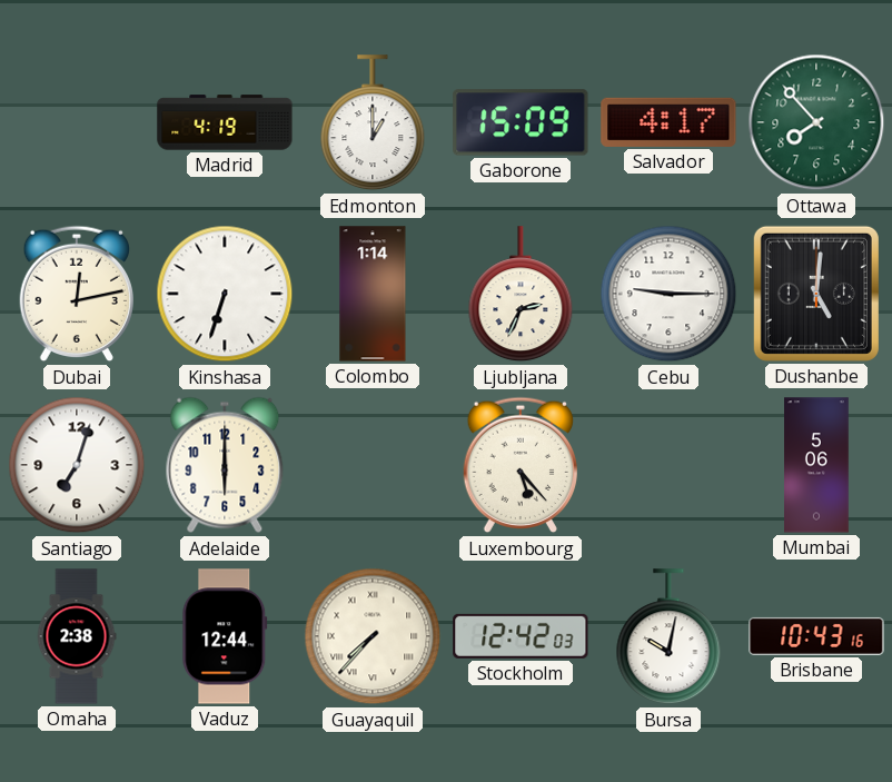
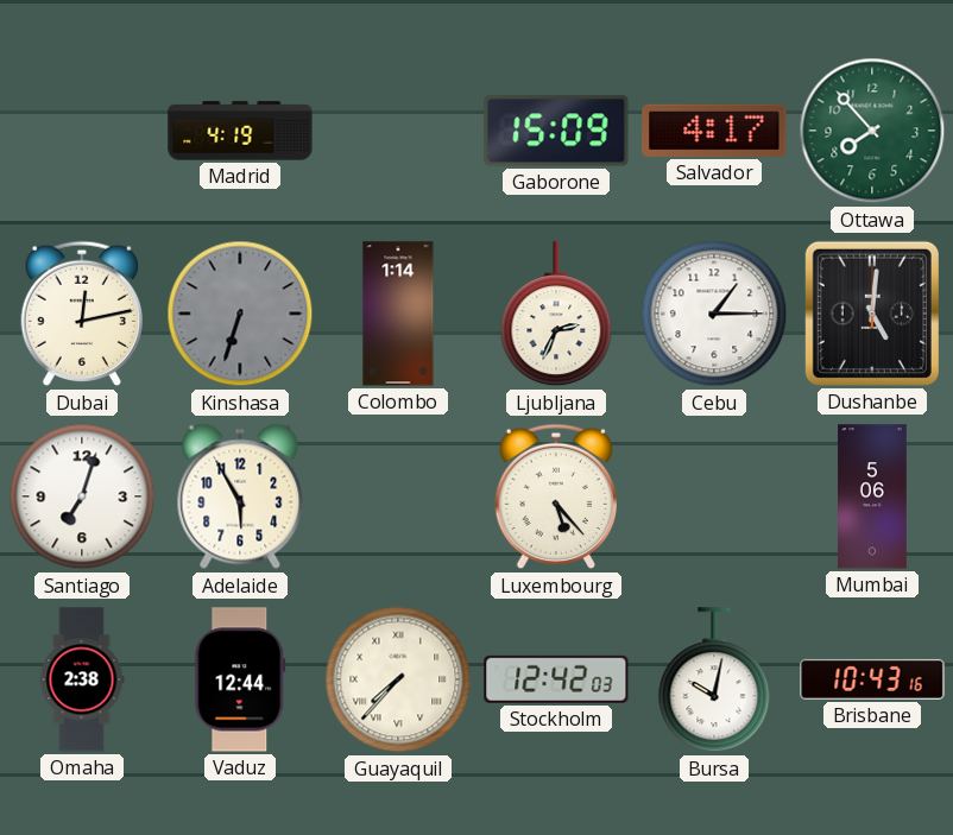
Edmonton: 1:00 -> none (373, 123)
Kinshasa dial: white -> grey (240, 314)
Cebu: 9:15 -> 1:15 (714, 314)
Adelaide: 6:00 -> 5:55 (240, 496)
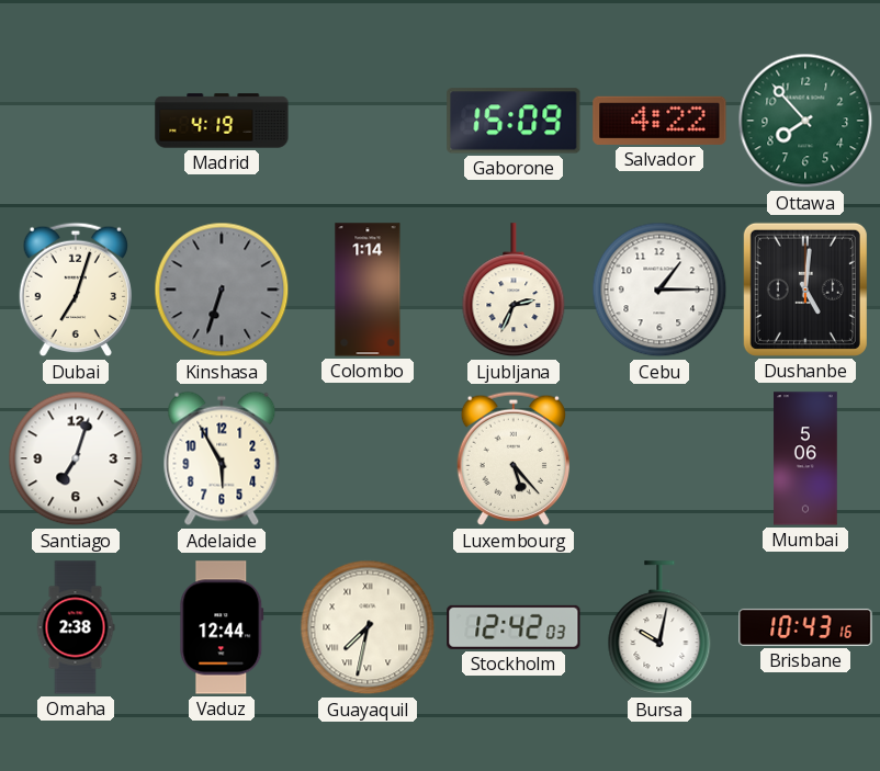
Salvador: 4:17 -> 4:22 (659, 121)
Dubai: 12:13 -> 7:03 (75, 290)
Guayaquil: 7:37 -> 7:32 (368, 627)
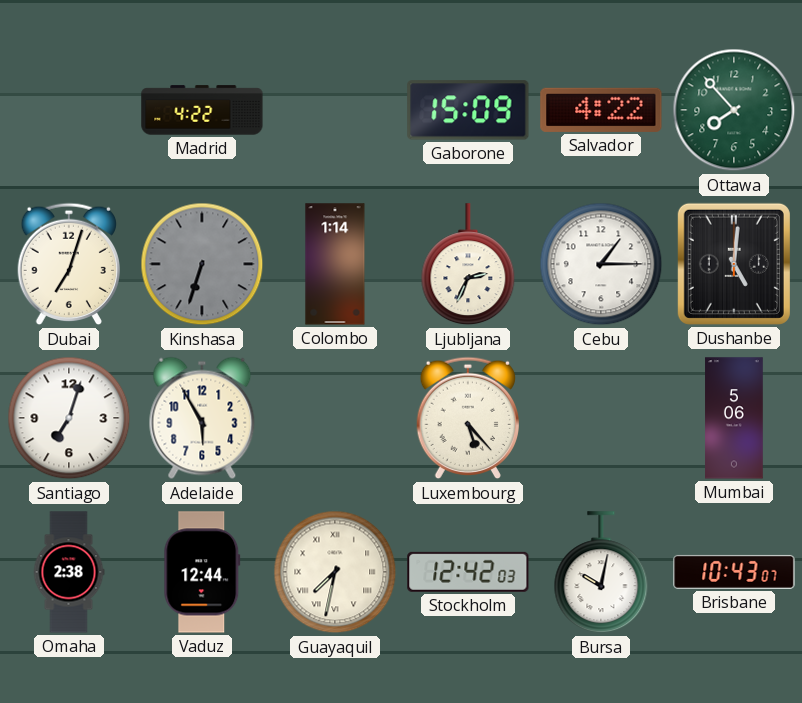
Madrid: 4:19 -> 4:22 (202, 110)
Brisbane: 10:43:16 -> 10:43:07 (734, 572)
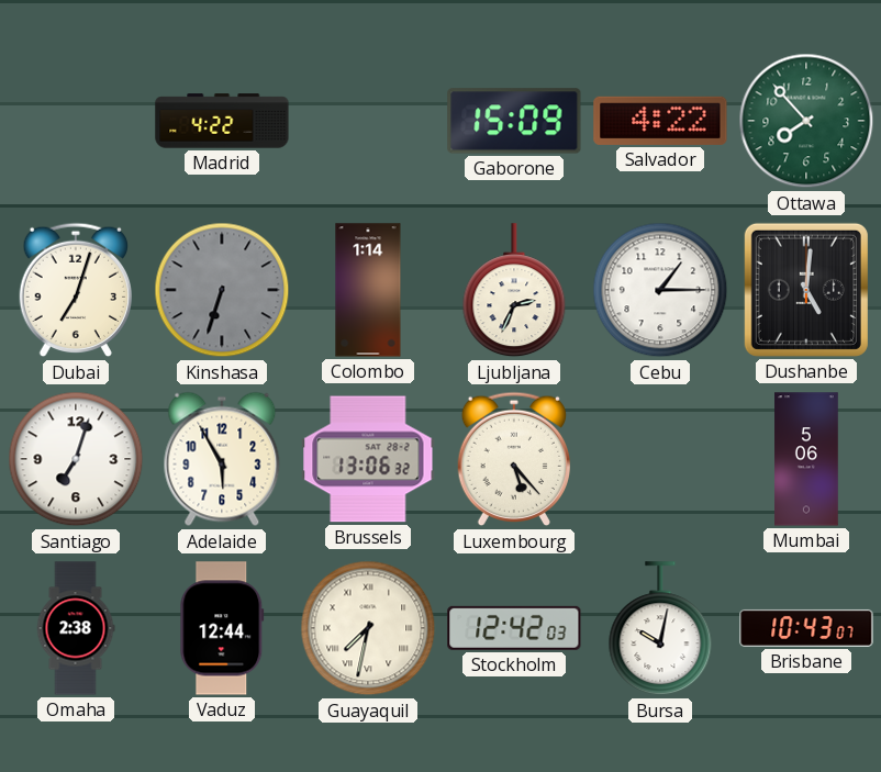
Brussels: none -> 13:06 (368, 459)
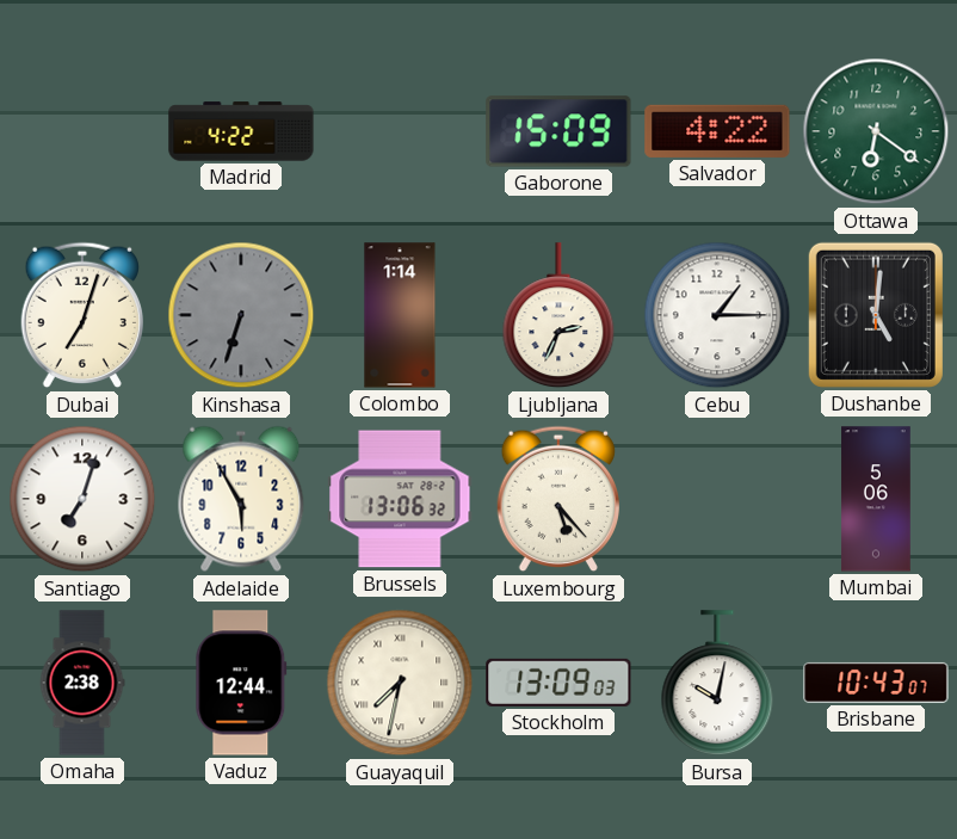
Ottawa: 7:53 -> 6:21 (876, 131)
Stockholm: 12:42 -> 13:09 (558, 683)
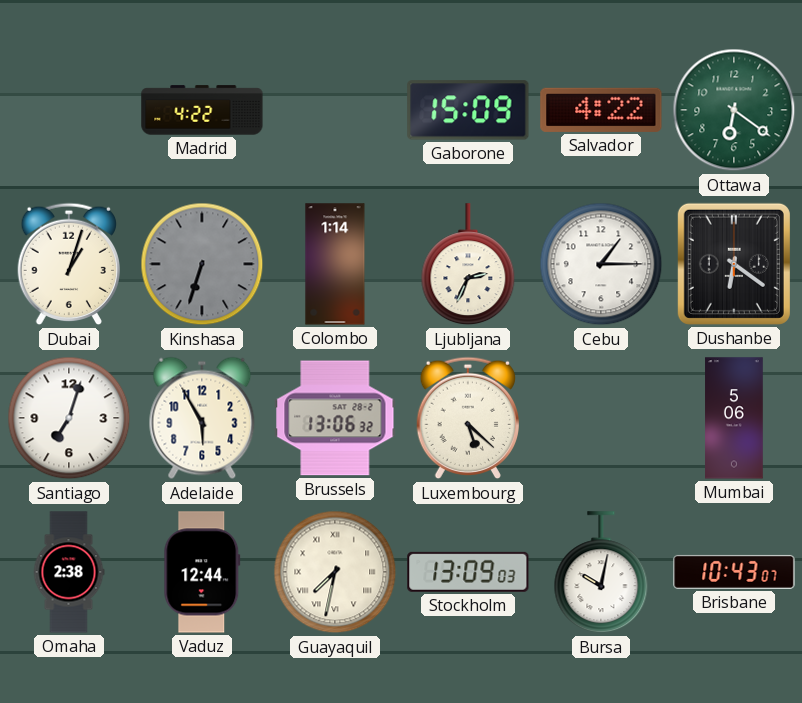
Dubai: 7:03 -> 1:03 (68, 264)
Dushanbe: 5:01 -> 6:21 (734, 264)
Luxembourg: 5:23 -> 5:22 (467, 418)
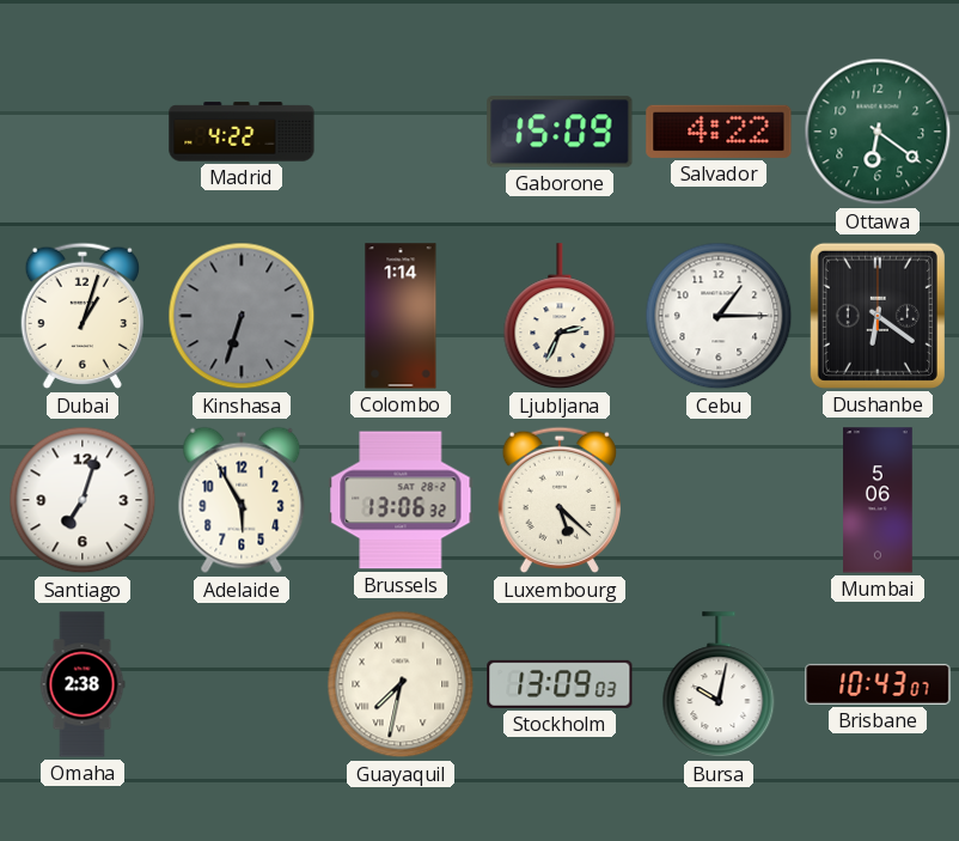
Vaduz: 12:44 -> none (202, 572)
